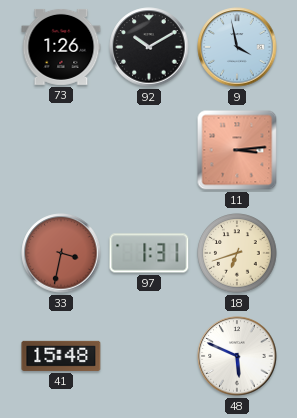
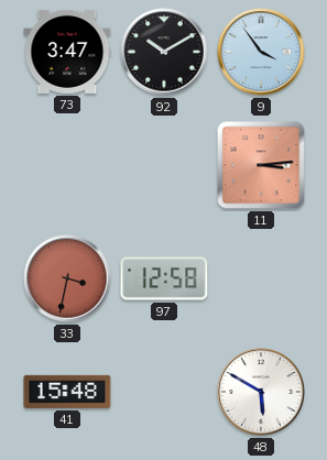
73: 1:26 -> 3:47 (67, 52)
9: 3:58 -> 3:54 (261, 52)
97: 1:31 -> 12:58 (164, 278)
18: 6:42 -> none (237, 253)
48: 5:49 -> 5:50 (261, 392)
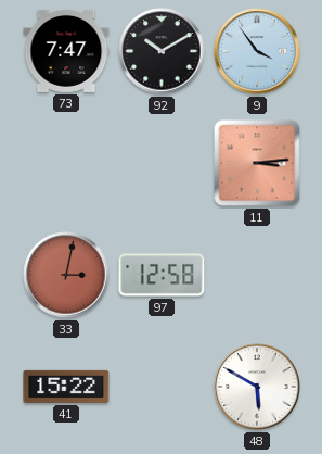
73: 3:47 -> 7:47 (66, 51)
33: 3:32 -> 3:02 (66, 275)
41: 15:48 -> 15:22 (66, 387)
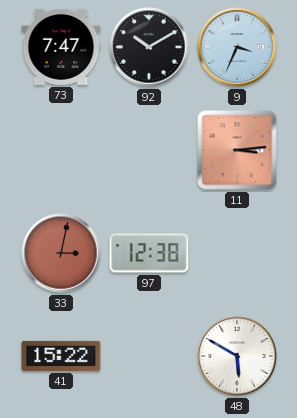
9: 3:54 -> 3:34 (237, 47)
97: 12:58 -> 12:38 (149, 253)
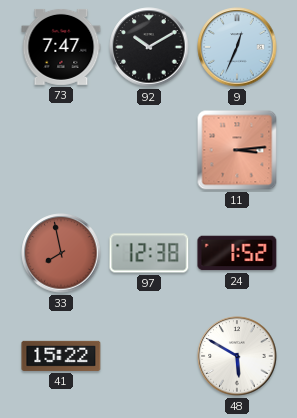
9: 3:34 -> 12:34 (237, 47)
33: 3:02 -> 7:58 (61, 253)
24: none -> 1:52 (237, 253)
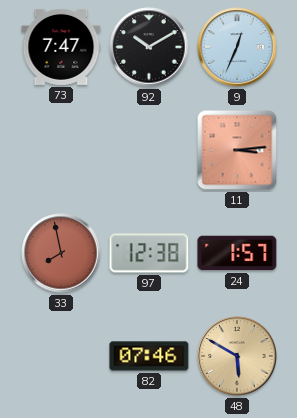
24: 1:52 -> 1:57 (237, 253)
41: 15:22 -> none (61, 356)
82: none -> 07:46 (149, 356)
48 dial: white -> champagne (237, 356)
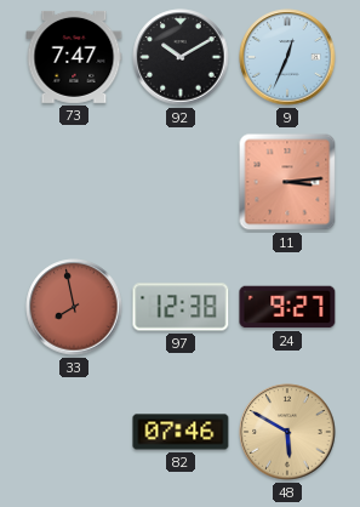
24: 1:57 -> 9:27 (287, 307)
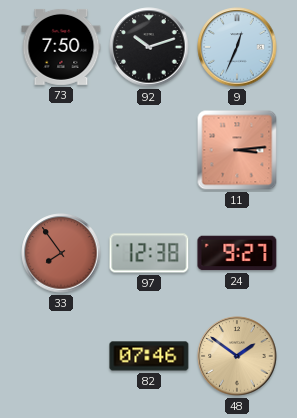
73: 7:47 -> 7:50 (61, 47)
92: 10:10 -> 10:12 (149, 47)
33: 7:58 -> 7:54 (61, 253)
48: 5:50 -> 1:51 (237, 356)
